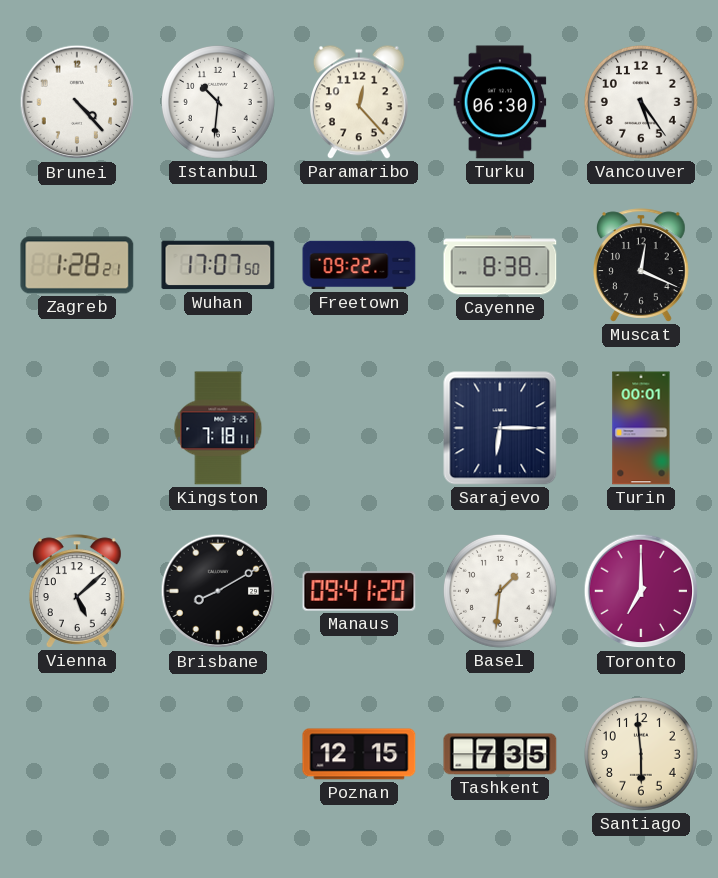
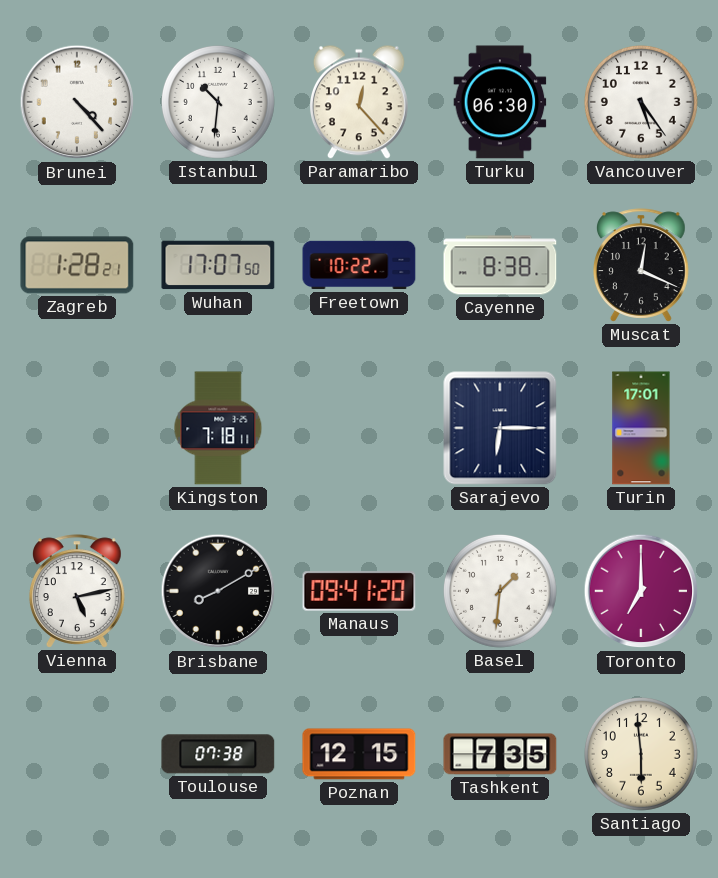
Freetown: 09:22 -> 10:22 (359, 265)
Turin: 00:01 -> 17:01 (641, 428)
Vienna: 5:08 -> 5:13 (77, 591)
Toulouse: none -> 07:38 (218, 754)
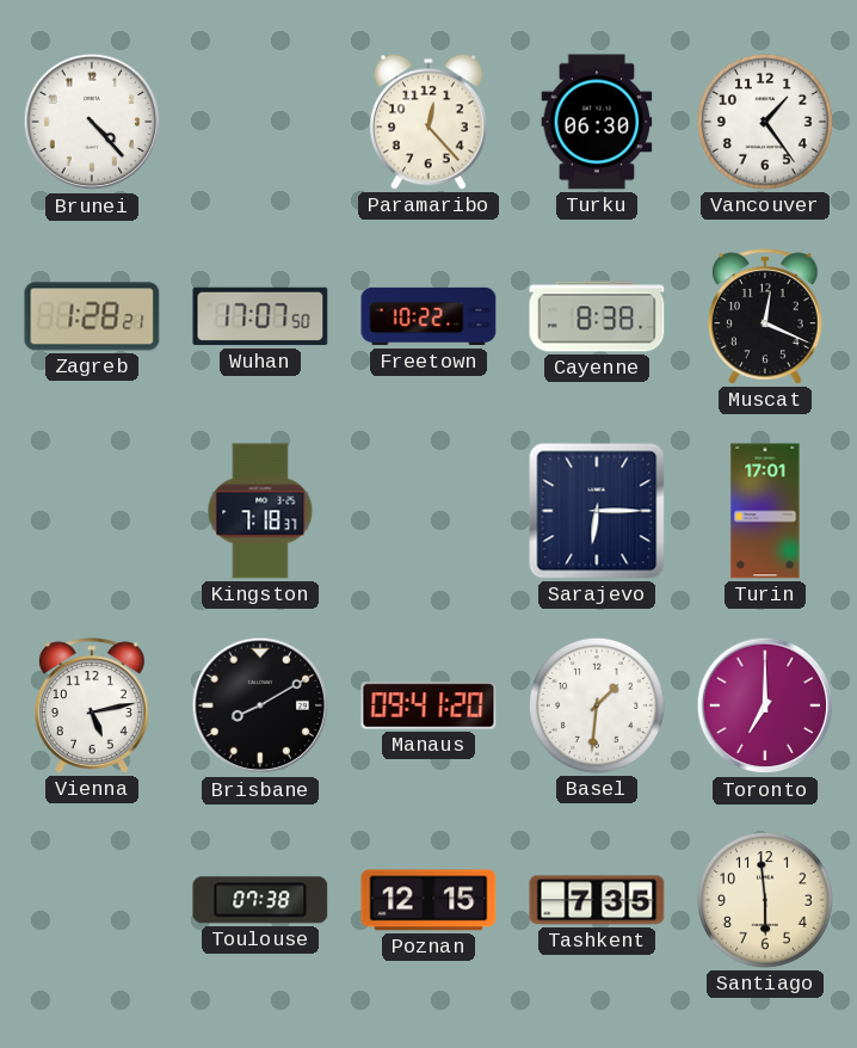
Istanbul: 10:31 -> none (218, 102)
Vancouver: 5:24 -> 1:24 (765, 122)
Kingston: 7:18:11 -> 7:18:37 (260, 511)
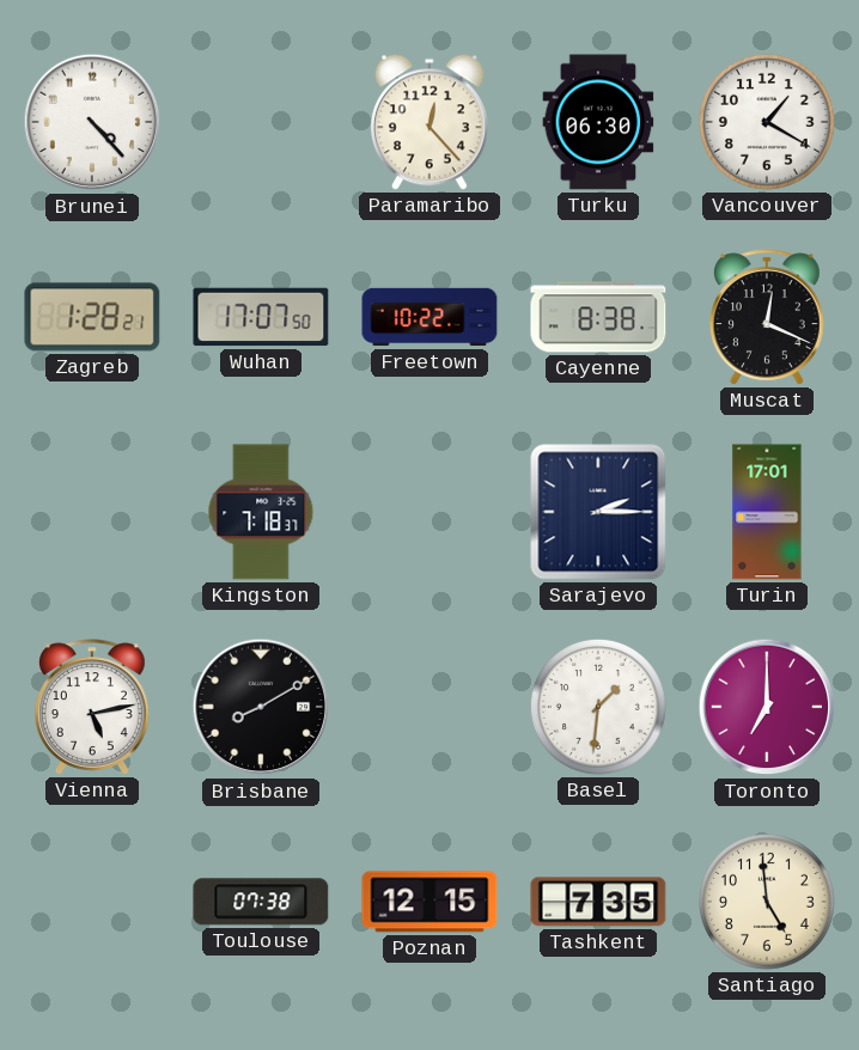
Vancouver: 1:24 -> 1:20 (767, 122)
Sarajevo: 6:15 -> 2:15 (598, 512)
Manaus: 09:41 -> none (428, 705)
Santiago: 5:59 -> 4:59 (767, 902)
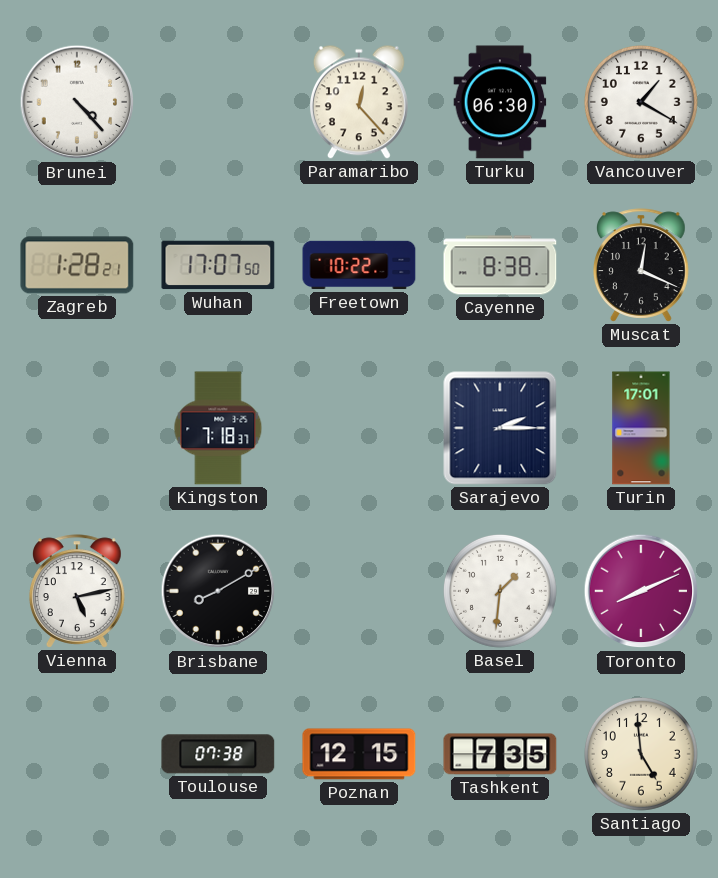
Toronto: 7:00 -> 8:11 (641, 591)
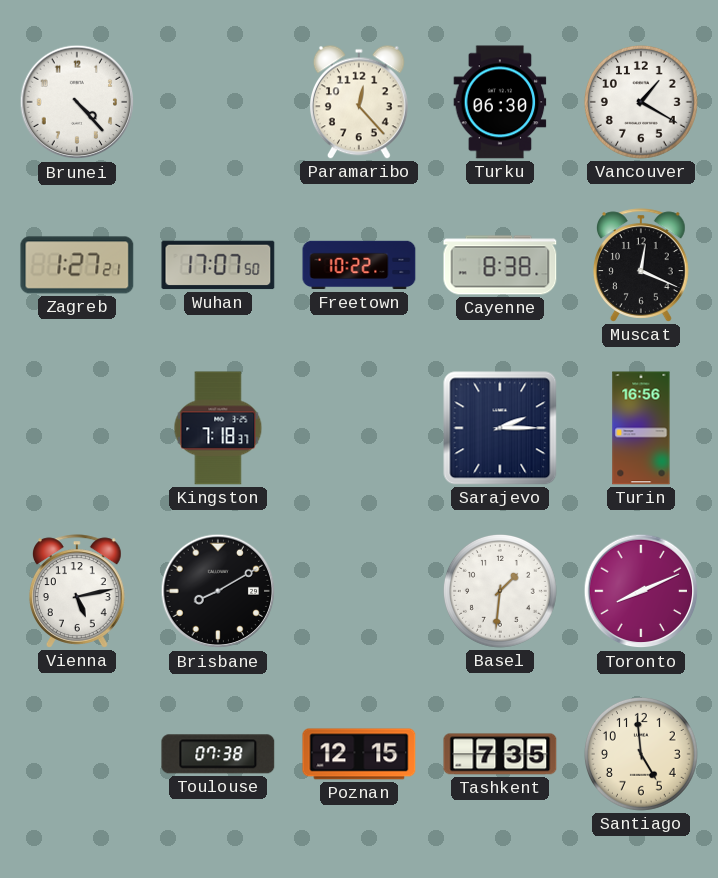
Zagreb: 1:28 -> 1:27 (77, 265)
Turin: 17:01 -> 16:56 (641, 428)
